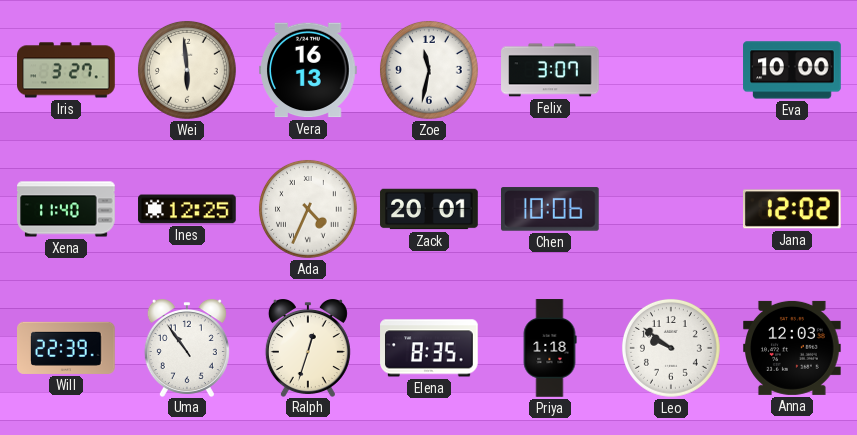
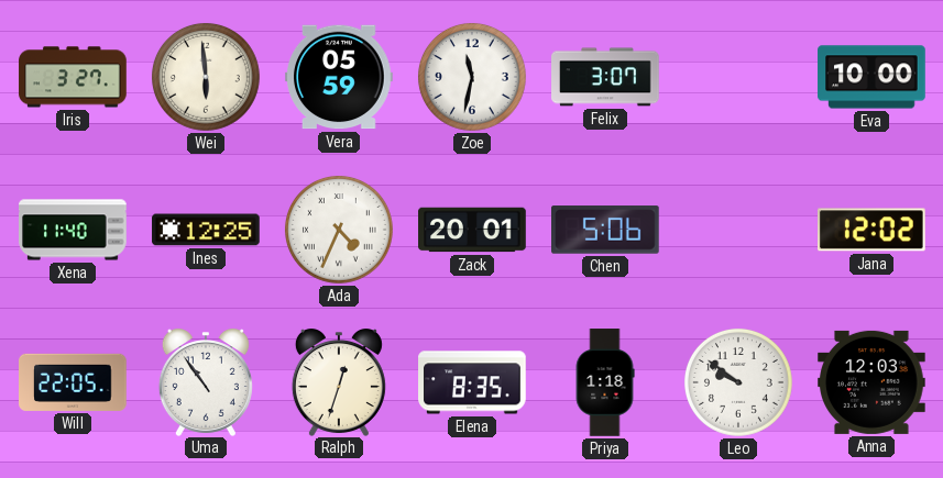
Vera: 16:13 -> 05:59 (339, 77)
Chen: 10:06 -> 5:06 (606, 230)
Will: 22:39 -> 22:05 (74, 382)
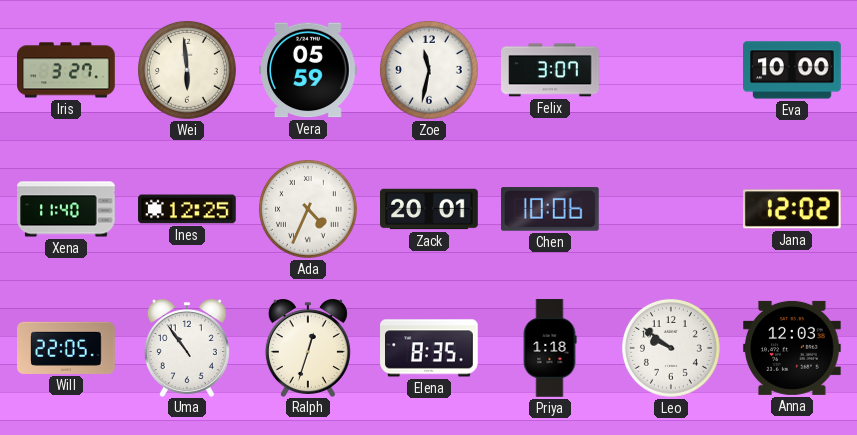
Chen: 5:06 -> 10:06 (551, 209)
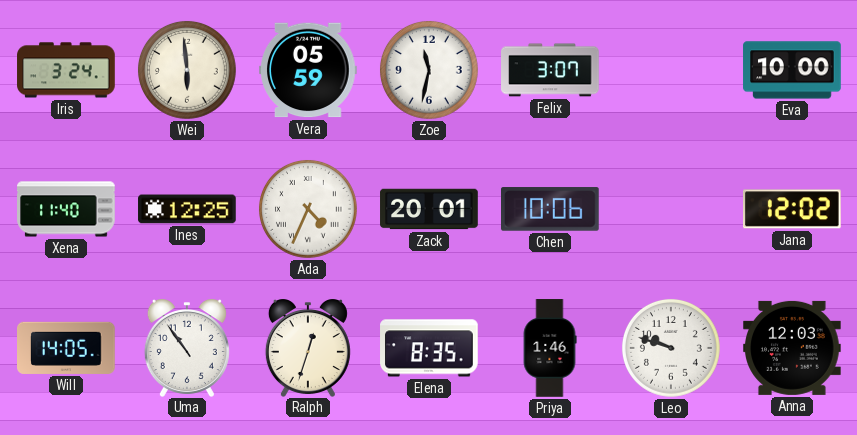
Iris: 3:27 -> 3:24 (66, 70)
Will: 22:05 -> 14:05 (67, 348)
Priya: 1:18 -> 1:46 (550, 348)
Leo: 9:51 -> 9:48 (671, 348)
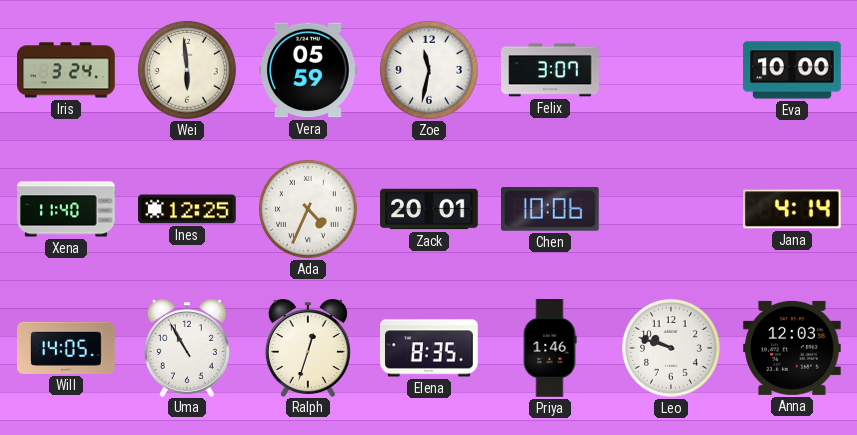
Jana: 12:02 -> 4:14 (793, 209)
Uma: 10:54 -> 10:55 (187, 348)
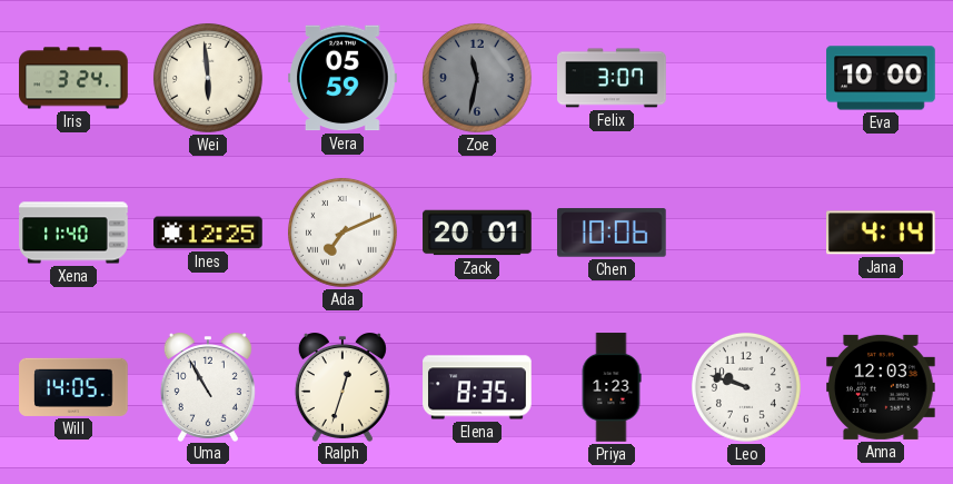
Zoe dial: white -> grey (477, 78)
Ada: 4:34 -> 7:11 (343, 233)
Priya: 1:46 -> 1:23 (612, 387)
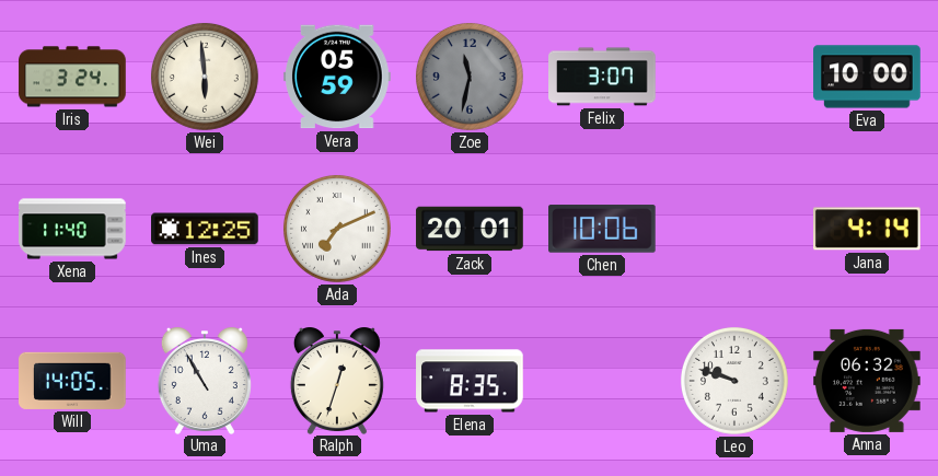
Priya: 1:23 -> none (612, 387)
Anna: 12:03 -> 06:32 (868, 381)
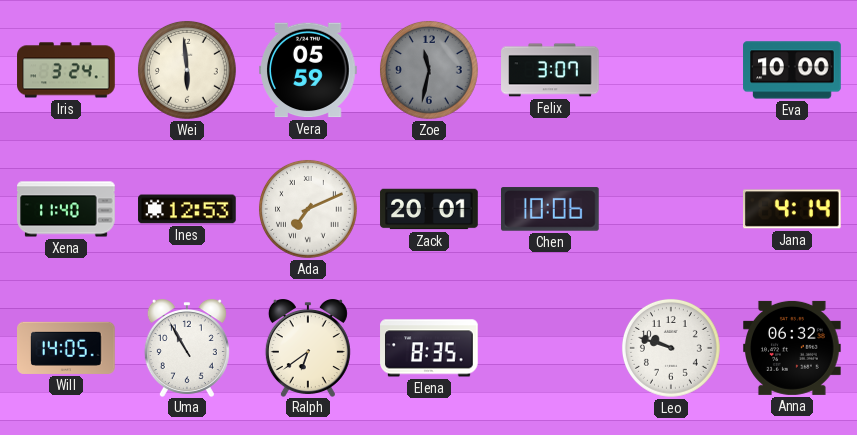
Ines: 12:25 -> 12:53 (187, 209)
Ralph: 12:33 -> 6:39 (308, 348)
